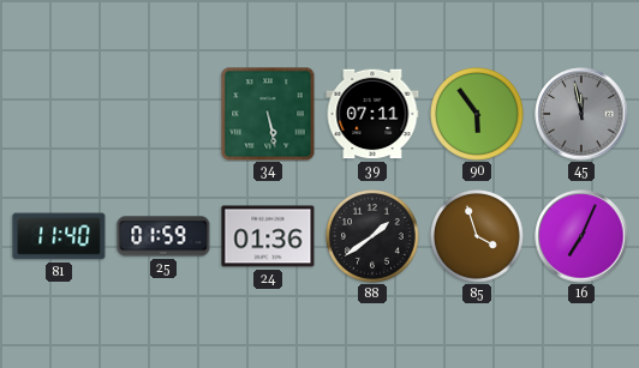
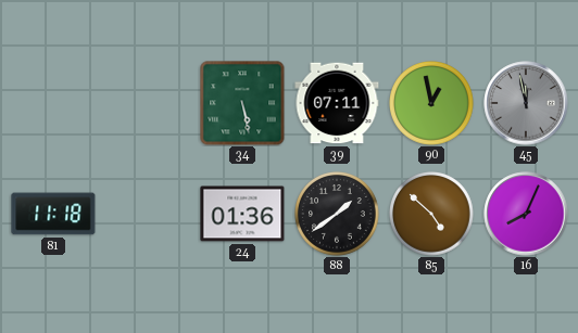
90: 5:54 -> 12:58 (432, 104)
81: 11:40 -> 11:18 (53, 214)
25: 01:59 -> none (163, 236)
85: 3:57 -> 4:52 (432, 215)
16: 7:04 -> 8:04 (526, 214)
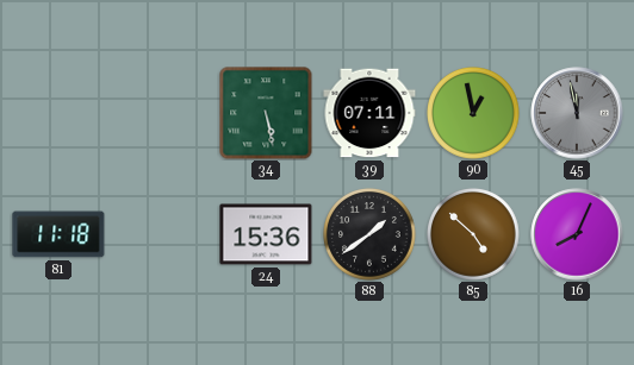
24: 01:36 -> 15:36 (266, 234)
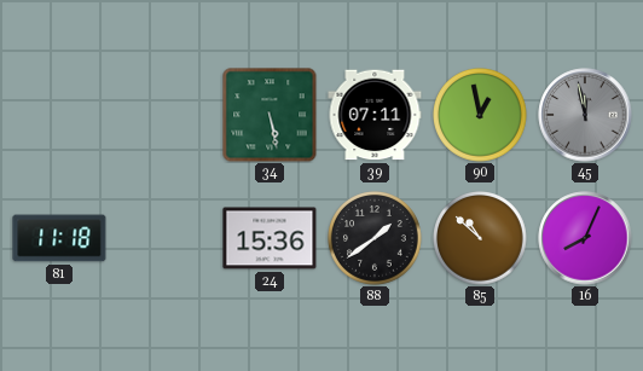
85: 4:52 -> 10:52 (481, 239)
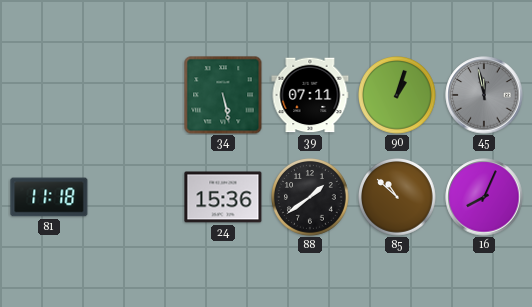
90: 12:58 -> 1:03 (398, 96)
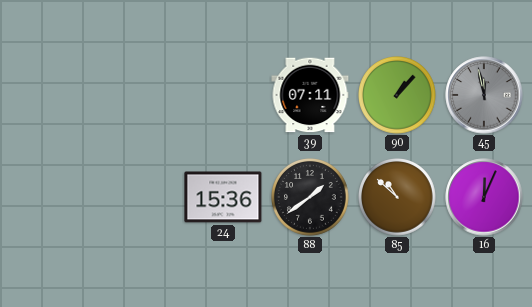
34: 5:28 -> none (223, 95)
90: 1:03 -> 1:07 (398, 96)
81: 11:18 -> none (49, 197)
16: 8:04 -> 12:04 (484, 197)
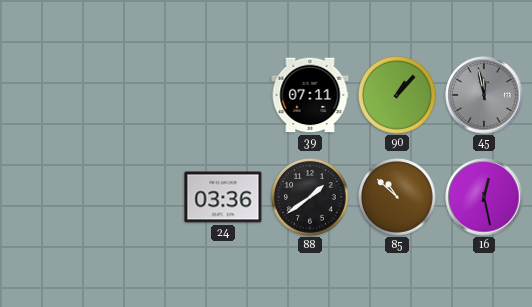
24: 15:36 -> 03:36 (223, 197)
16: 12:04 -> 12:28 (484, 197)
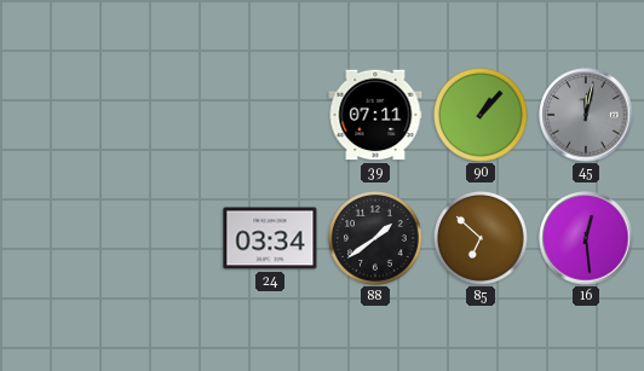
45: 11:58 -> 12:02 (586, 115)
24: 03:36 -> 03:34 (270, 238)
85: 10:52 -> 6:52 (482, 239)
16: 12:28 -> 12:29 (586, 238)
